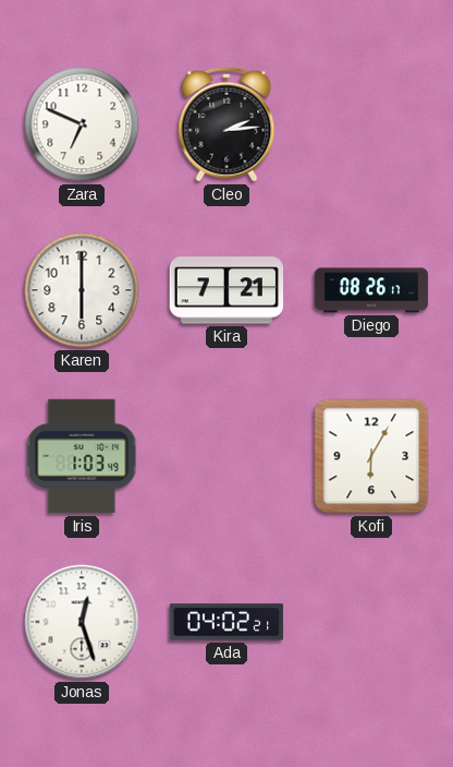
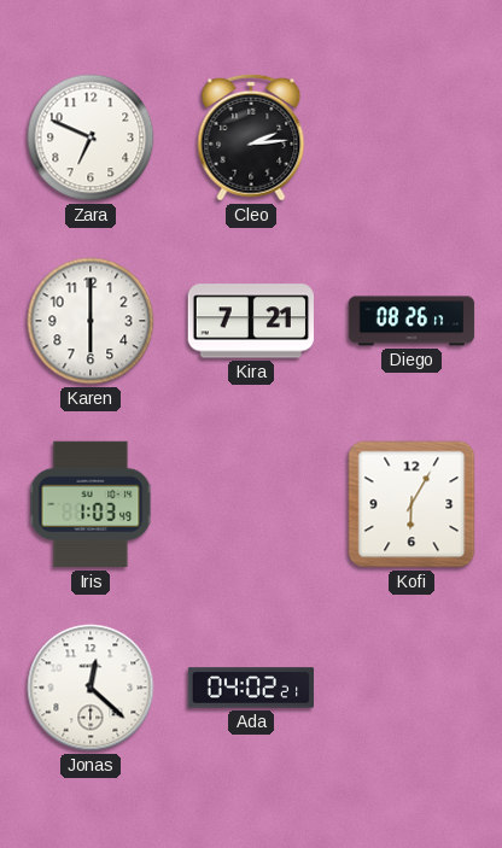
Jonas: 12:27 -> 12:22 (91, 688)
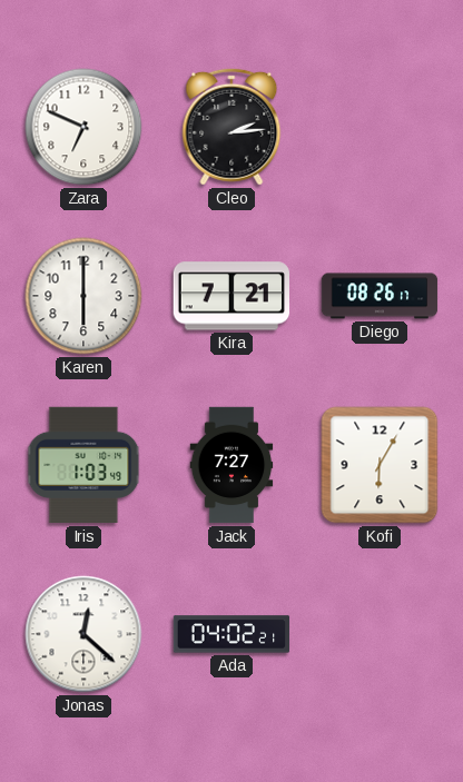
Jack: none -> 7:27 (231, 465)
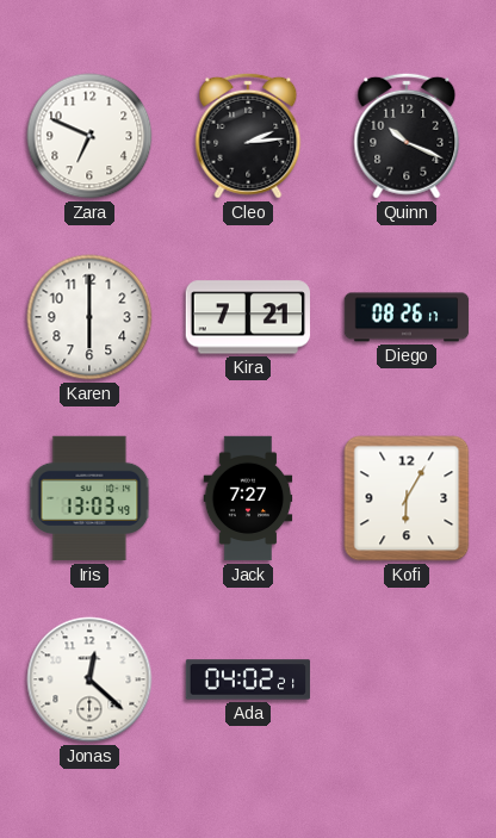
Quinn: none -> 10:19 (407, 136)
Iris: 1:03 -> 13:03 (89, 498)
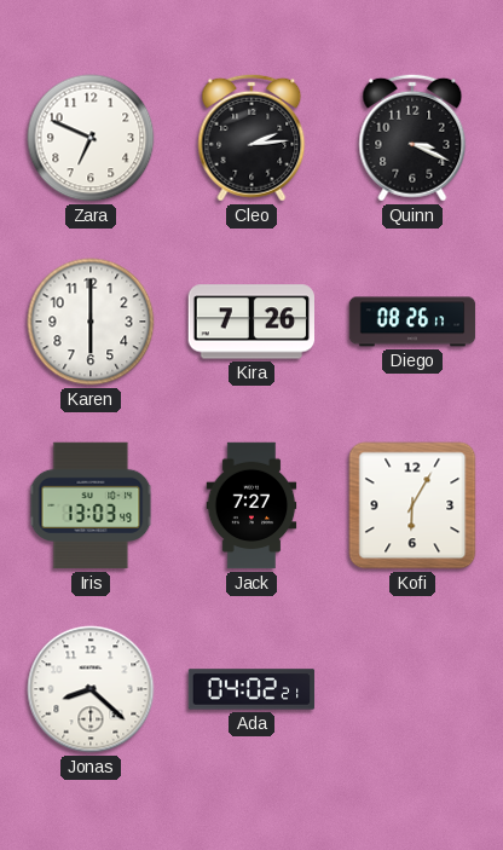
Quinn: 10:19 -> 3:19 (412, 138)
Kira: 7:21 -> 7:26 (250, 322)
Jonas: 12:22 -> 8:22 (91, 689)
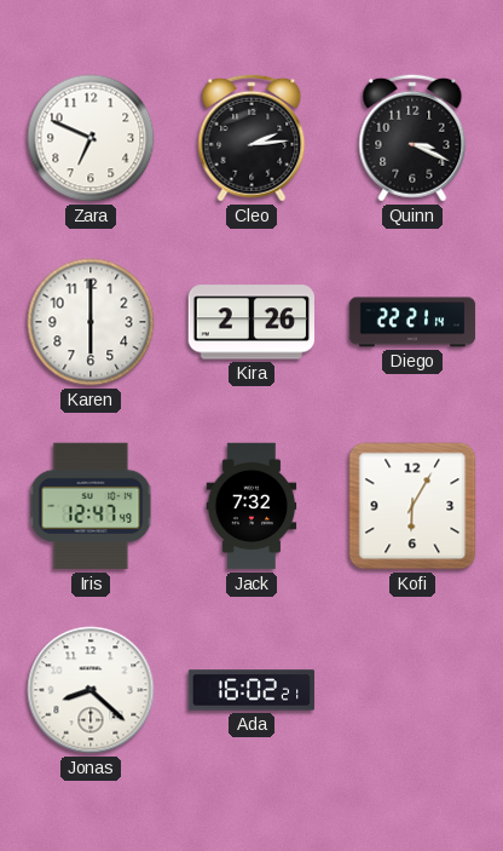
Kira: 7:26 -> 2:26 (250, 322)
Diego: 08:26 -> 22:21 (412, 322)
Iris: 13:03 -> 12:47 (91, 506)
Jack: 7:27 -> 7:32 (251, 506)
Ada: 04:02 -> 16:02 (251, 690)
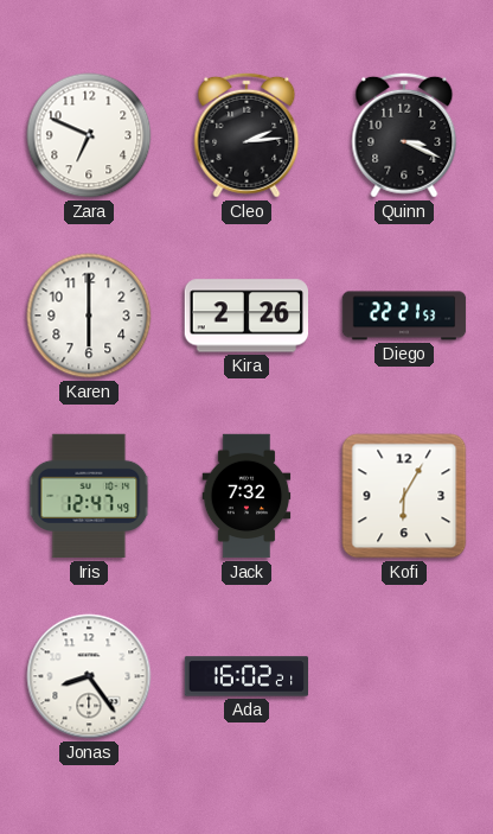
Diego: 22:21:14 -> 22:21:53 (404, 316)
Jonas: 8:22 -> 8:24 (89, 676)
